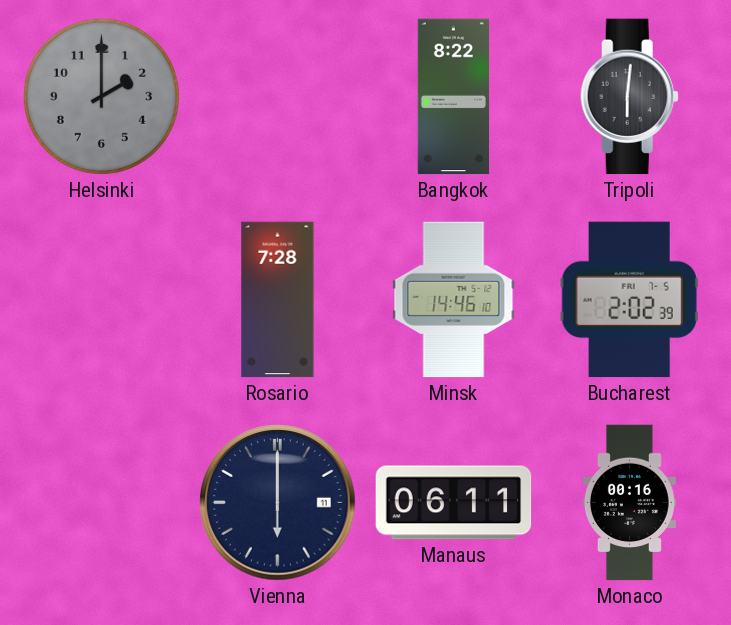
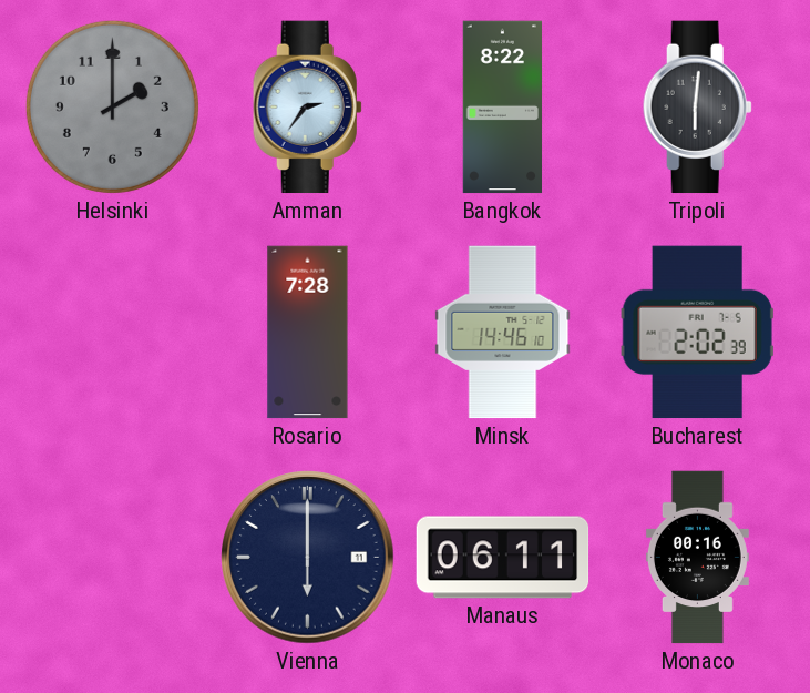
Amman: none -> 2:36 (307, 108)
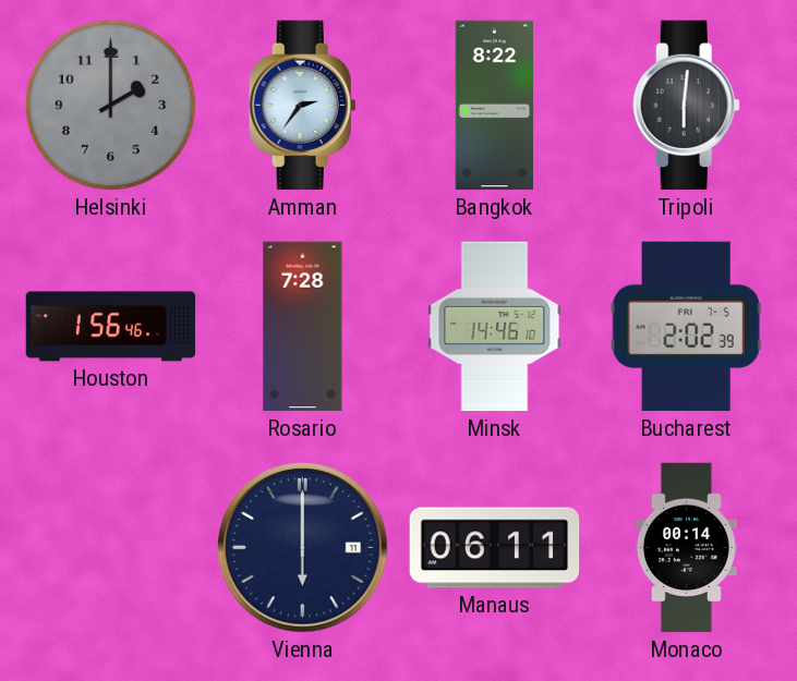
Houston: none -> 1:56 (111, 327)
Monaco: 00:16 -> 00:14 (686, 548)
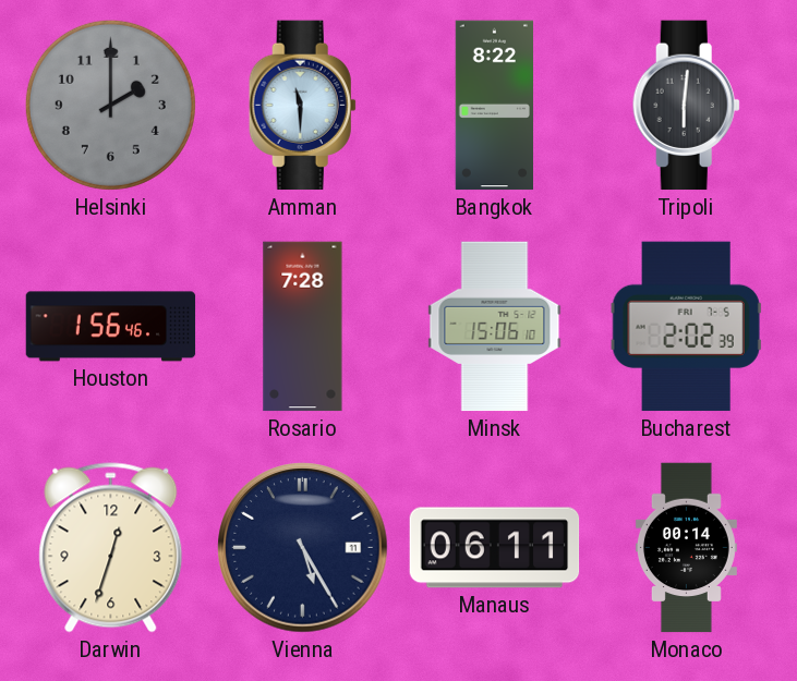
Amman: 2:36 -> 11:30 (302, 106)
Minsk: 14:46 -> 15:06 (495, 327)
Darwin: none -> 12:33 (111, 548)
Vienna: 6:00 -> 5:25 (303, 548)
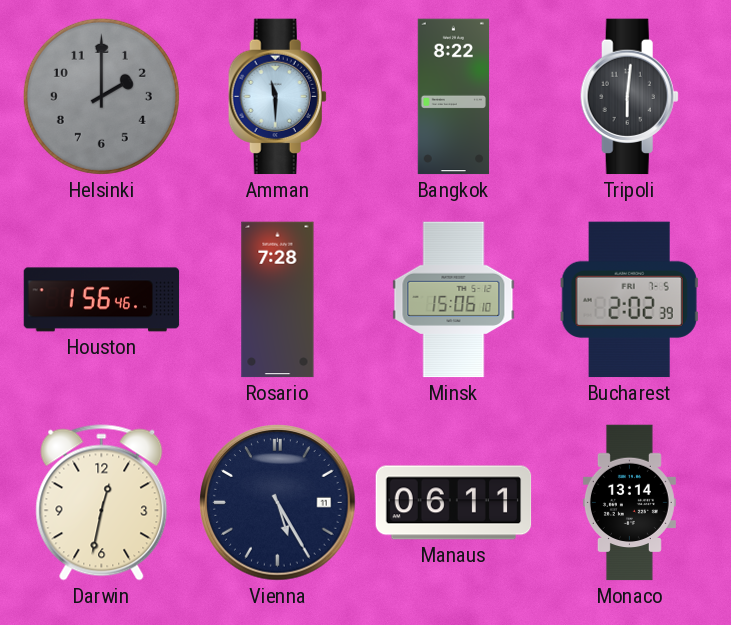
Darwin: 12:33 -> 12:32 (102, 503)
Monaco: 00:14 -> 13:14 (629, 503)
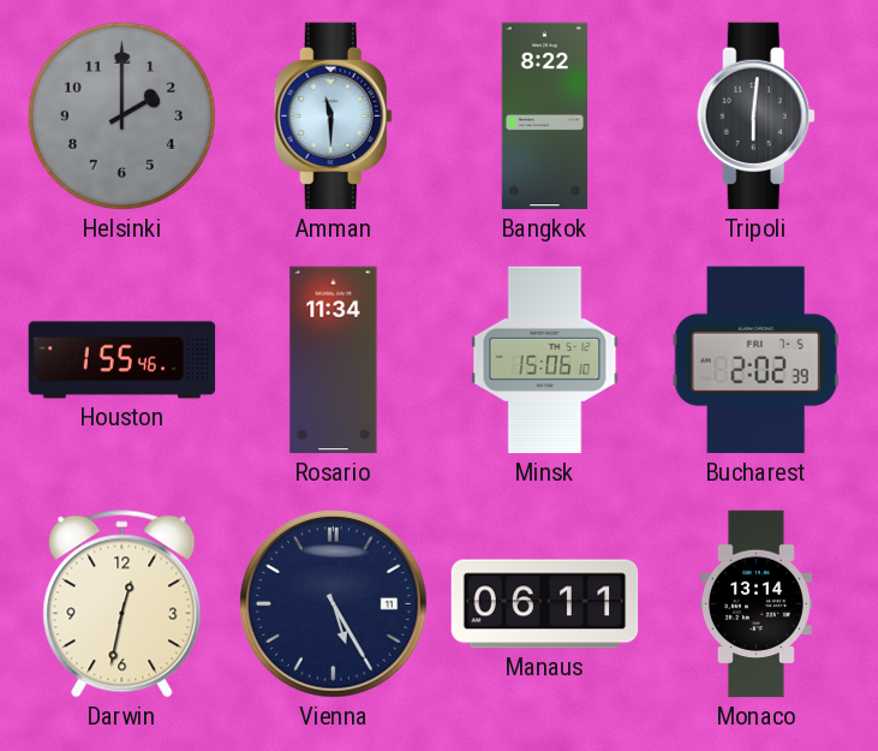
Houston: 1:56 -> 1:55 (123, 360)
Rosario: 7:28 -> 11:34 (334, 360)
